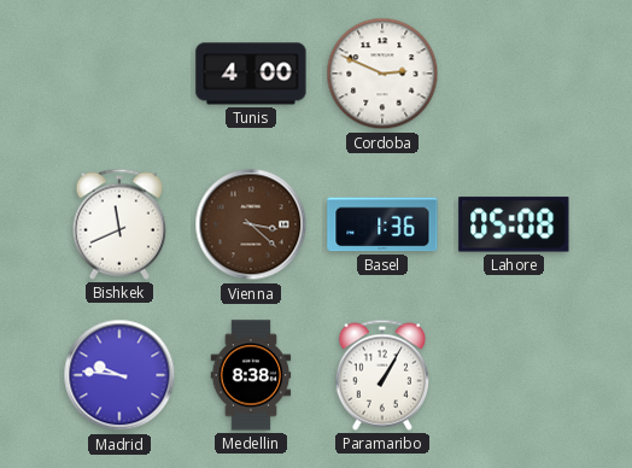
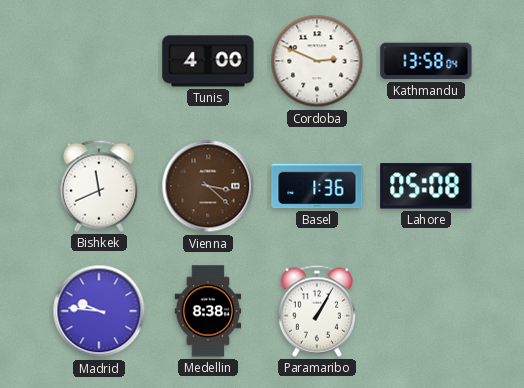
Kathmandu: none -> 13:58 (426, 61)
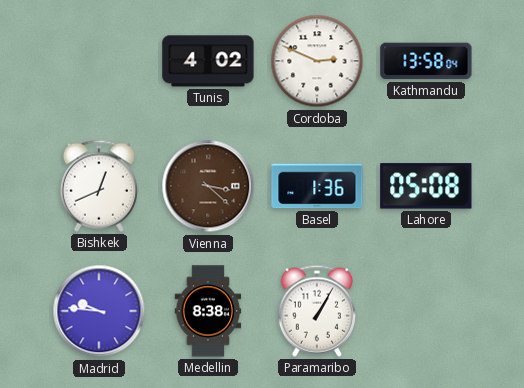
Tunis: 4:00 -> 4:02 (208, 61)
Bishkek: 11:41 -> 12:41 (99, 186)
